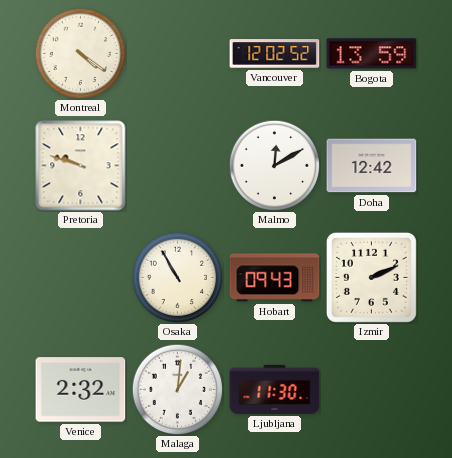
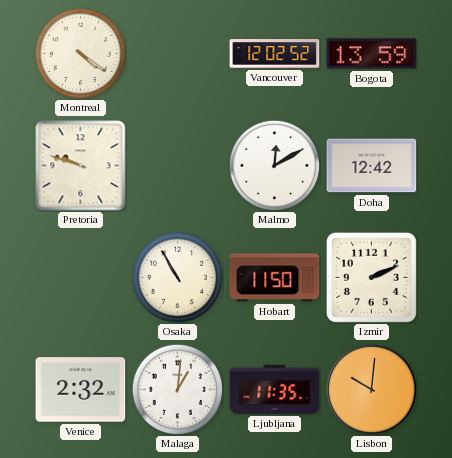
Hobart: 09:43 -> 11:50 (275, 278)
Ljubljana: 11:30 -> 11:35 (275, 389)
Lisbon: none -> 10:01 (371, 389)
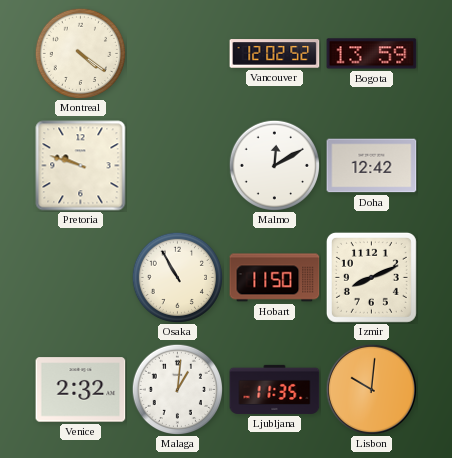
Izmir: 2:11 -> 8:11 (371, 277)
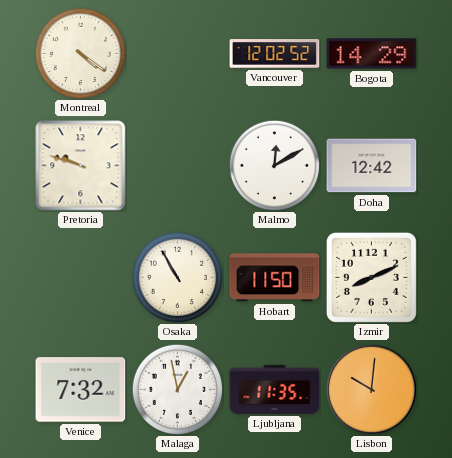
Bogota: 13:59 -> 14:29 (372, 54)
Venice: 2:32 -> 7:32 (81, 390)
Malaga: 1:01 -> 12:58 (177, 389)
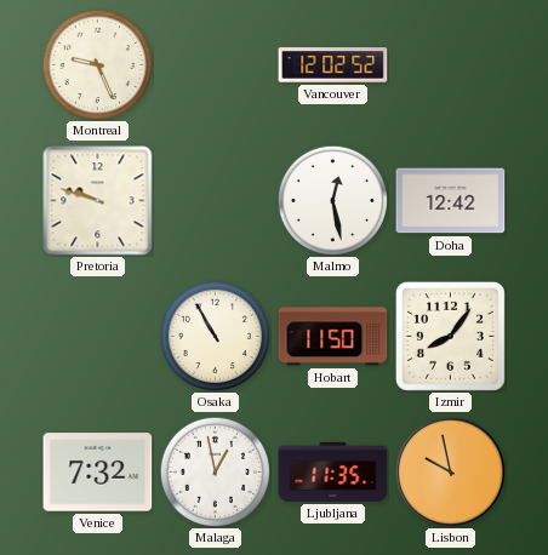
Montreal: 4:21 -> 9:26 (97, 64)
Bogota: 14:29 -> none (372, 54)
Malmo: 12:10 -> 12:28 (332, 200)
Izmir: 8:11 -> 8:06 (450, 336)
Lisbon: 10:01 -> 9:58 (450, 471)
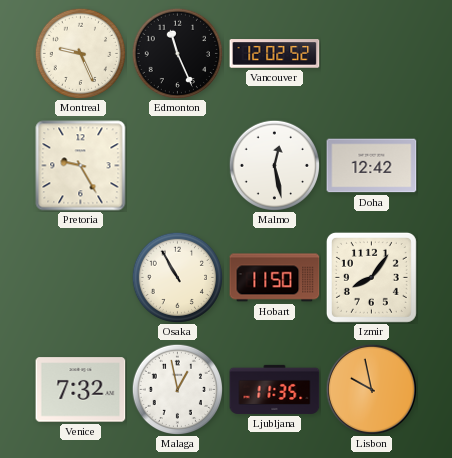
Edmonton: none -> 11:26 (177, 53)
Pretoria: 9:48 -> 9:25 (81, 166)
